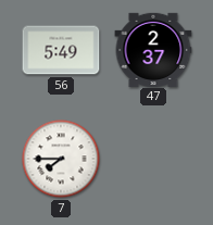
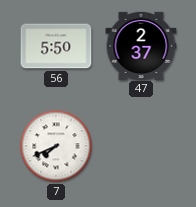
56: 5:49 -> 5:50 (56, 46)
7: 7:45 -> 7:41 (56, 146)
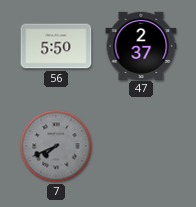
7 dial: white -> grey (56, 146)
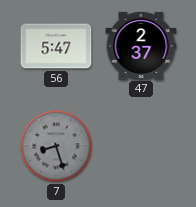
56: 5:50 -> 5:47 (56, 46)
7: 7:41 -> 8:27 (56, 146)
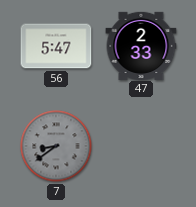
47: 2:37 -> 2:33 (141, 45)
7: 8:27 -> 8:39 (56, 146)
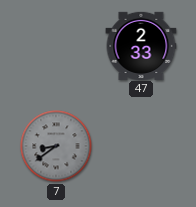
56: 5:47 -> none (56, 46)
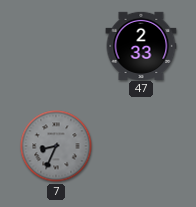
7: 8:39 -> 8:34 (56, 146)
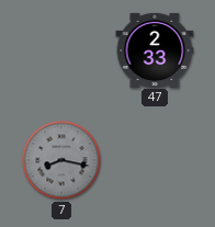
7: 8:34 -> 8:17 (61, 160)
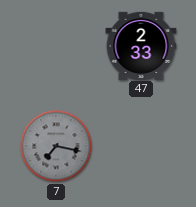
7: 8:17 -> 7:17 (56, 146)
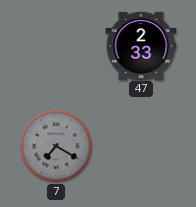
7: 7:17 -> 7:20 (56, 146)
